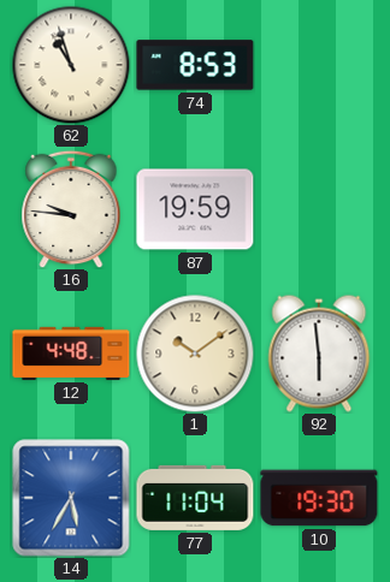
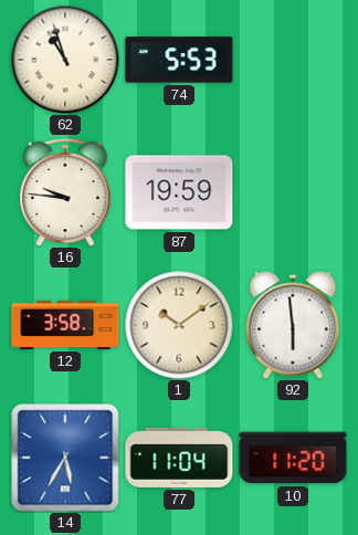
74: 8:53 -> 5:53 (179, 60)
12: 4:48 -> 3:58 (65, 325)
10: 19:30 -> 11:20 (293, 458)
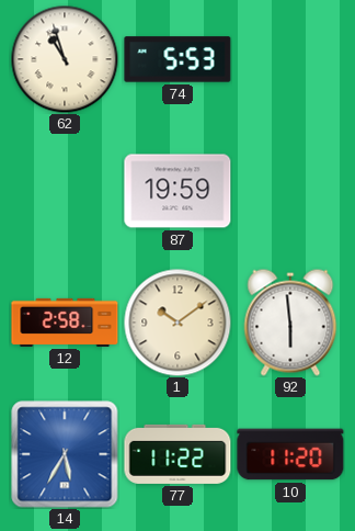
16: 9:46 -> none (65, 192)
12: 3:58 -> 2:58 (65, 323)
77: 11:04 -> 11:22 (177, 454)
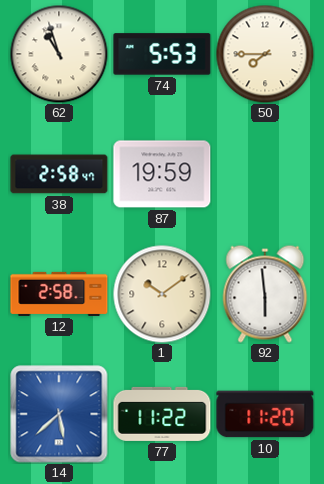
50: none -> 7:45 (265, 54)
38: none -> 2:58 (59, 174)
14: 5:35 -> 5:38 (59, 414)
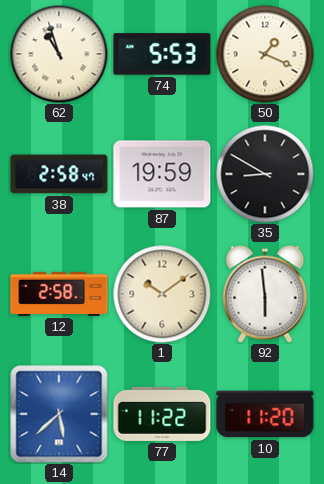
50: 7:45 -> 1:19 (265, 54)
35: none -> 8:50 (265, 174)
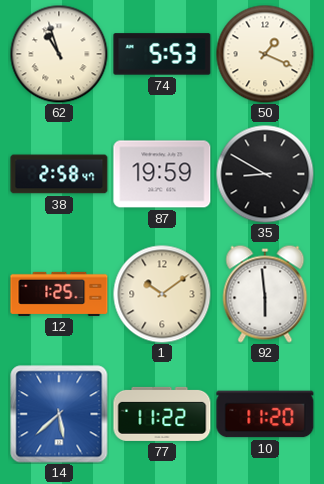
12: 2:58 -> 1:25 (59, 294)
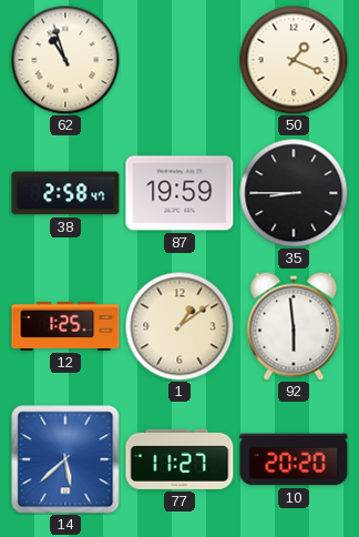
74: 5:53 -> none (162, 54)
35: 8:50 -> 8:45 (294, 193)
1: 10:09 -> 1:09 (179, 326)
77: 11:22 -> 11:27 (179, 459)
10: 11:20 -> 20:20 (294, 459)
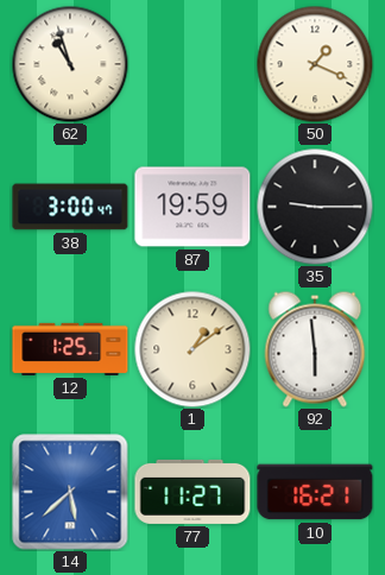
38: 2:58 -> 3:00 (70, 207)
35: 8:45 -> 9:15 (315, 207)
10: 20:20 -> 16:21 (315, 492)
